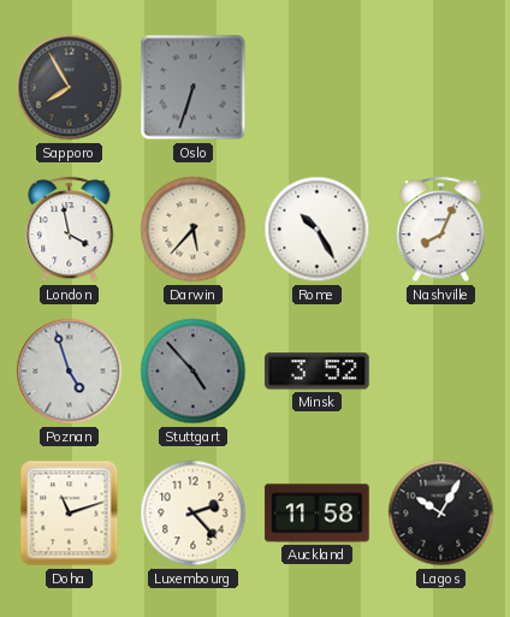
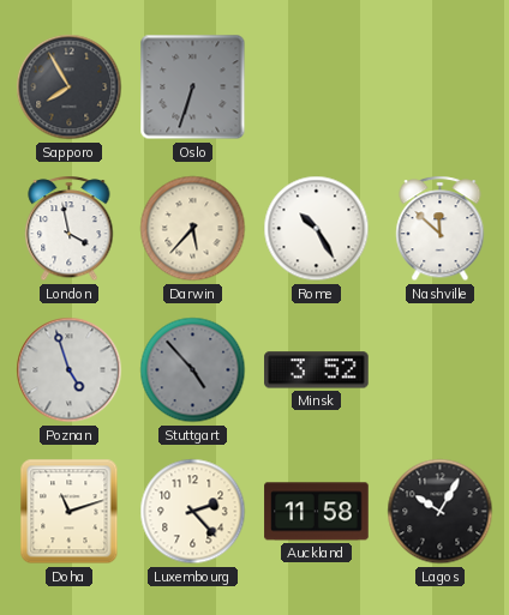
Nashville: 8:04 -> 11:52 (441, 229)
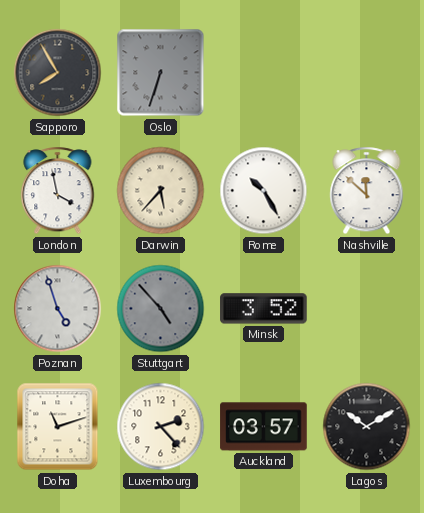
Auckland: 11:58 -> 03:57 (264, 427)
Lagos: 10:05 -> 10:10 (367, 427)
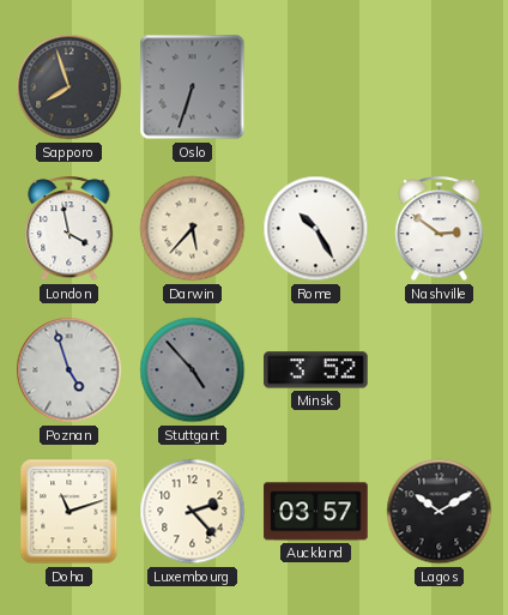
Sapporo: 7:55 -> 7:57 (69, 88)
Nashville: 11:52 -> 2:51 (440, 229)
